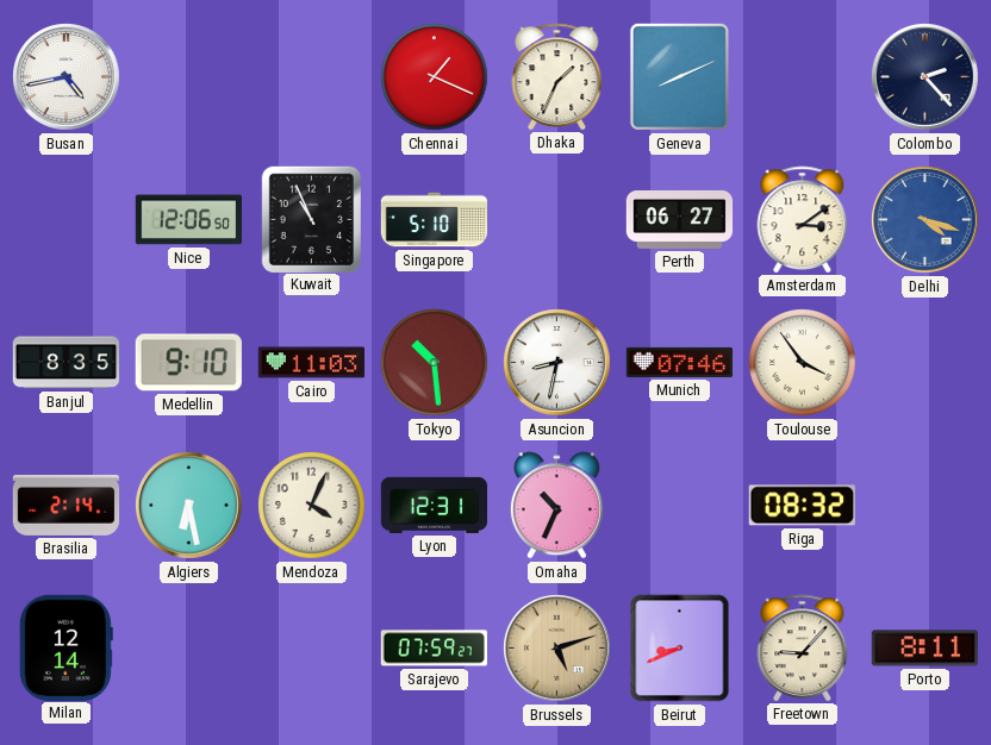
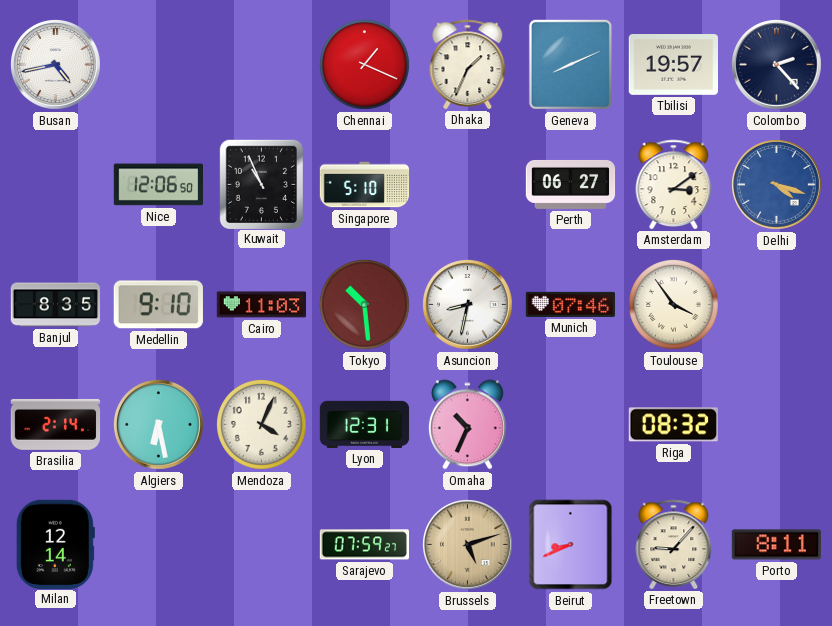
Tbilisi: none -> 19:57 (673, 65)
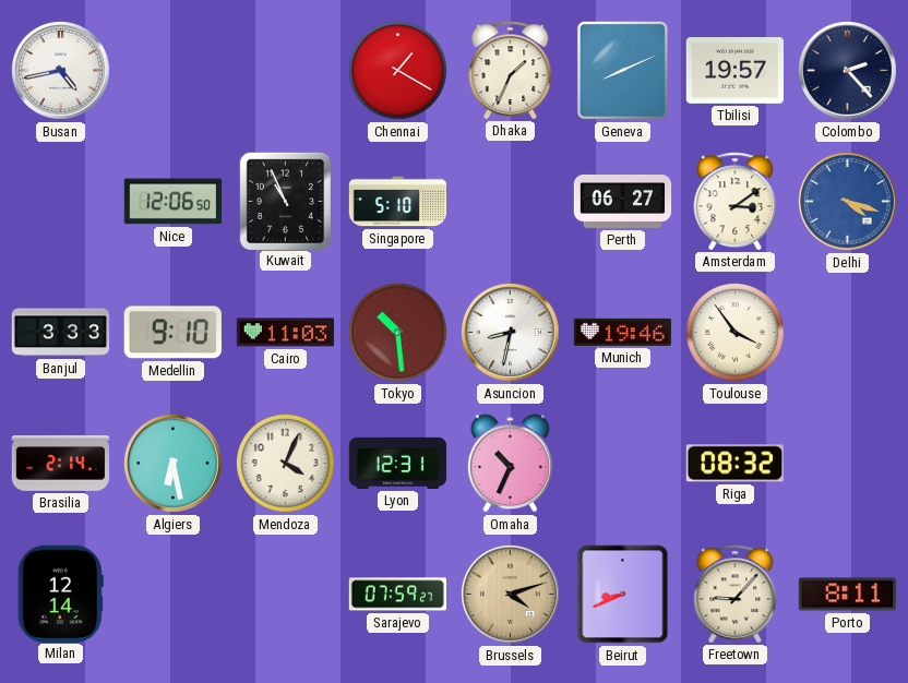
Chennai: 1:19 -> 1:20 (398, 71)
Banjul: 8:35 -> 3:33 (61, 333)
Munich: 07:46 -> 19:46 (623, 332)
Brussels: 5:12 -> 4:12 (511, 595)
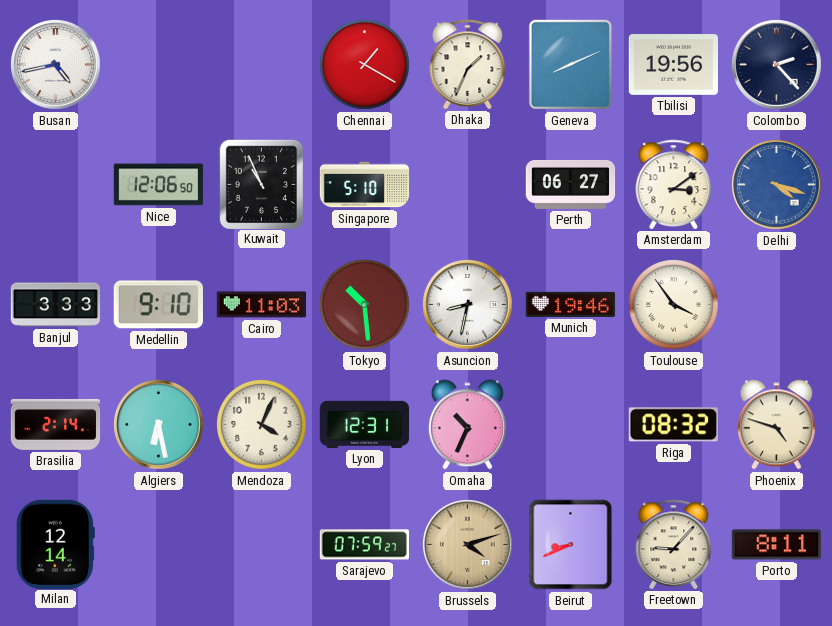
Tbilisi: 19:57 -> 19:56 (673, 65)
Phoenix: none -> 4:48 (776, 425)
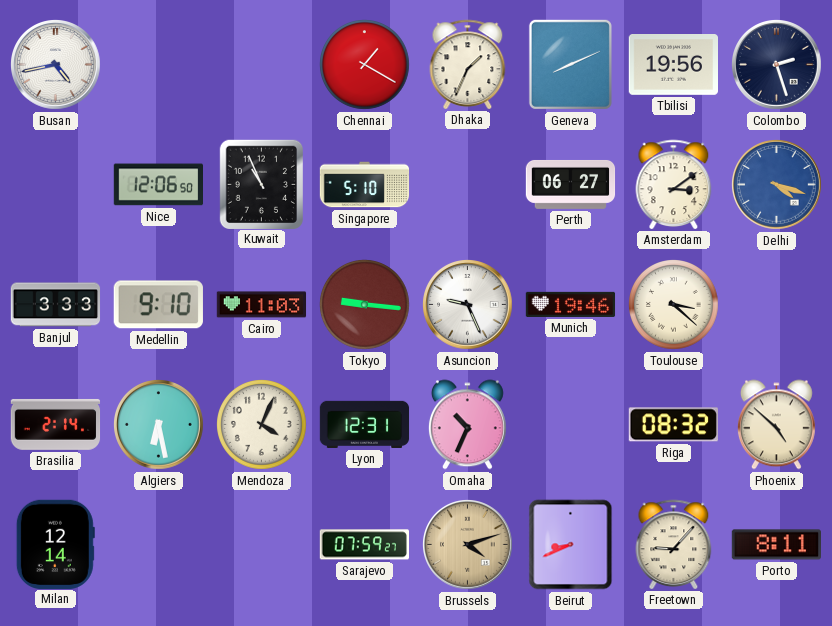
Colombo: 2:23 -> 2:27 (777, 65)
Tokyo: 10:29 -> 9:16 (365, 305)
Asuncion: 8:32 -> 9:26 (468, 305)
Toulouse: 3:54 -> 3:22 (674, 305)
Phoenix: 4:48 -> 4:52 (776, 425)
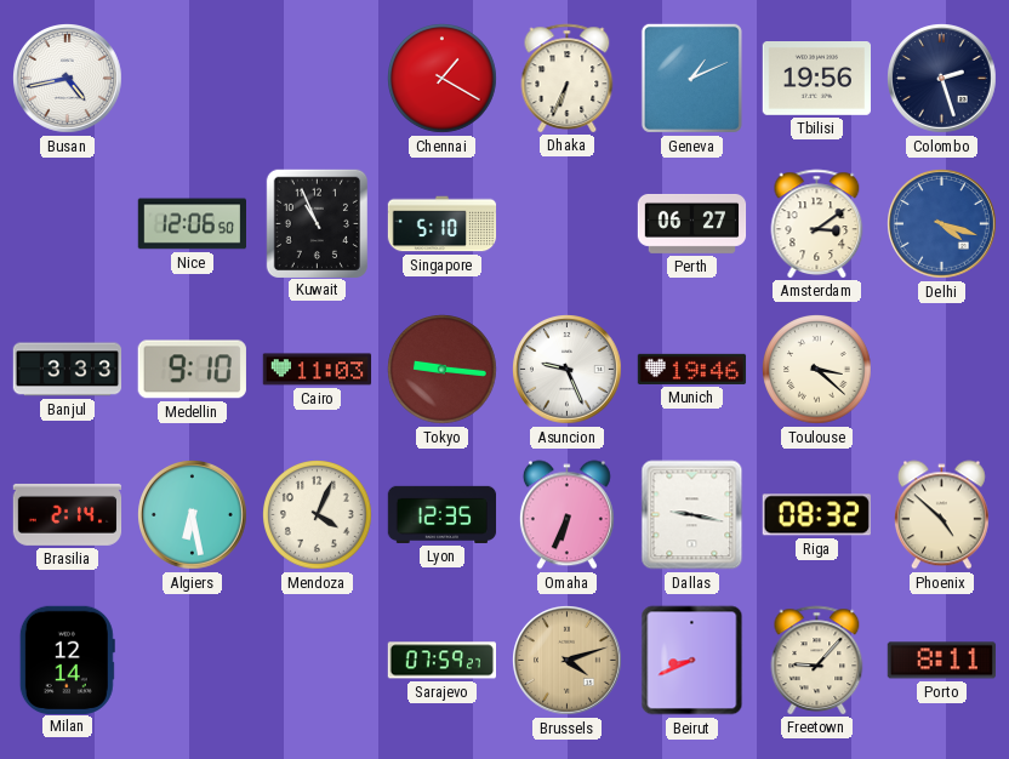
Dhaka: 1:34 -> 6:34 (568, 78)
Geneva: 8:11 -> 1:11 (691, 78)
Lyon: 12:31 -> 12:35 (443, 514)
Omaha: 10:34 -> 6:34 (566, 515)
Dallas: none -> 9:17 (692, 515)
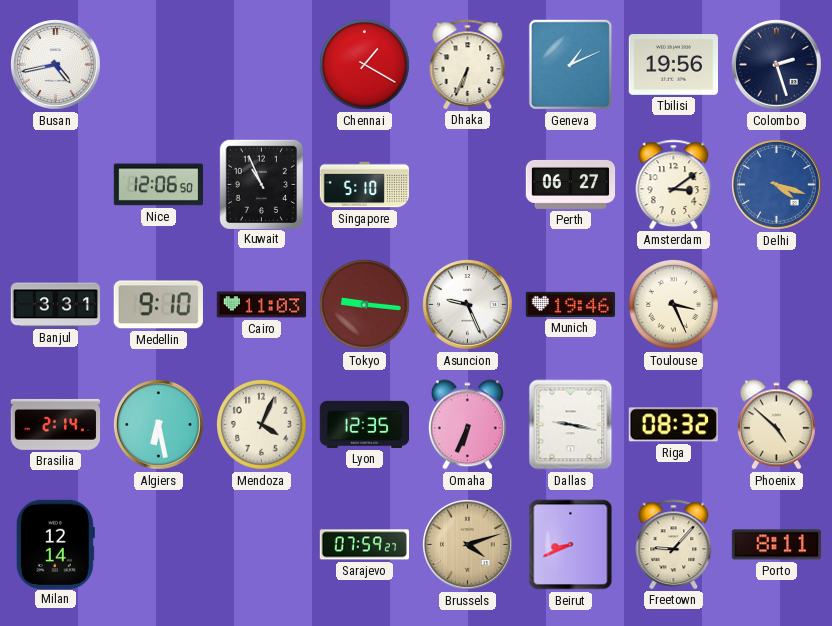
Banjul: 3:33 -> 3:31 (56, 305)
Toulouse: 3:22 -> 3:26 (674, 305)
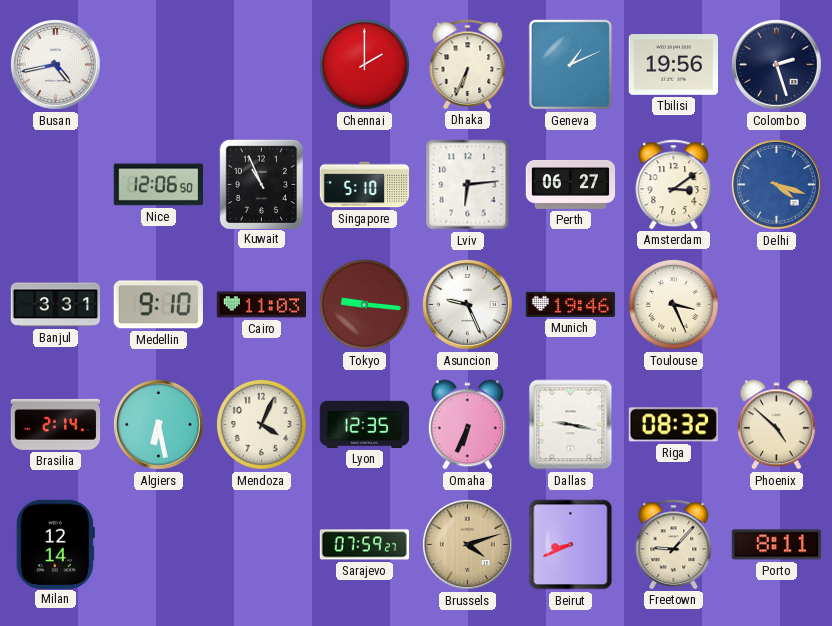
Chennai: 1:20 -> 2:00 (365, 65)
Lviv: none -> 6:14 (468, 185)
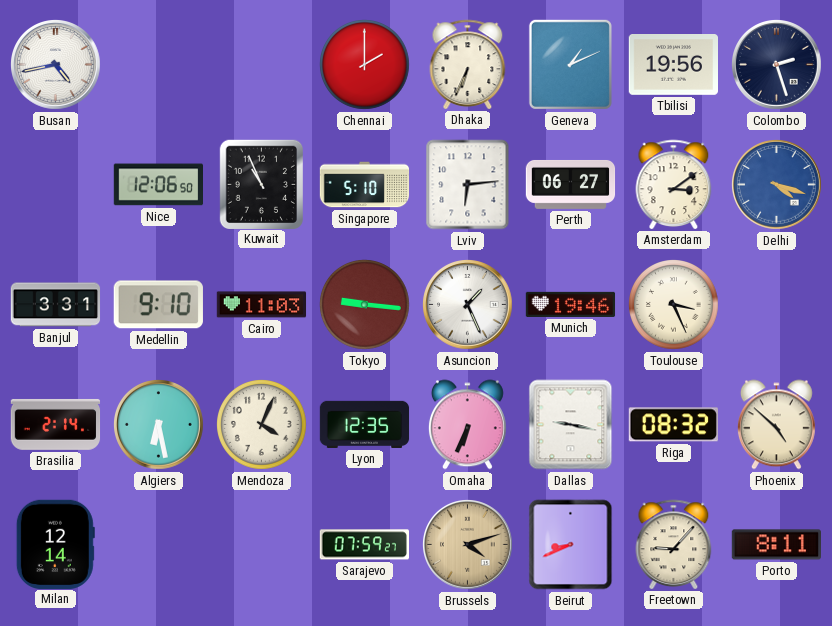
Asuncion: 9:26 -> 1:26 (468, 305)
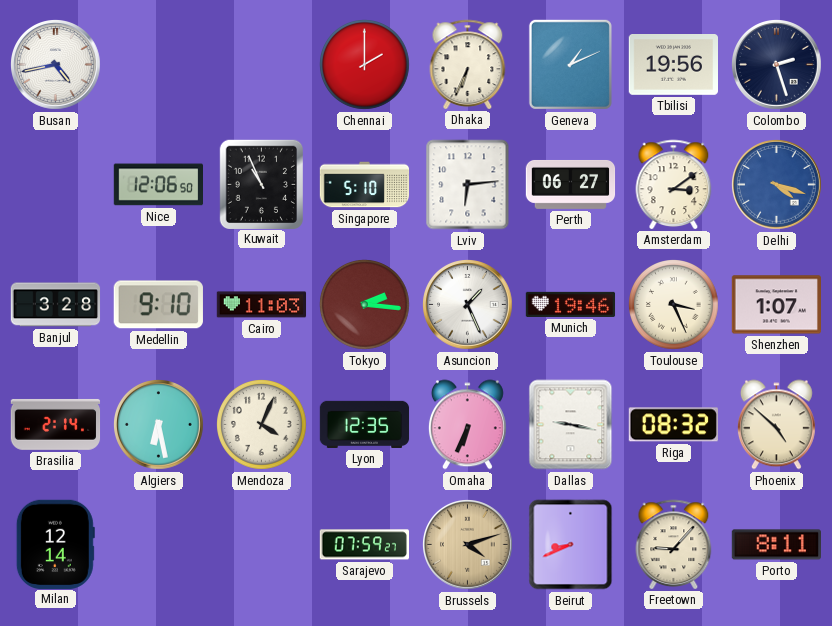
Banjul: 3:31 -> 3:28 (56, 305)
Tokyo: 9:16 -> 2:16 (365, 305)
Shenzhen: none -> 1:07 (776, 305)
